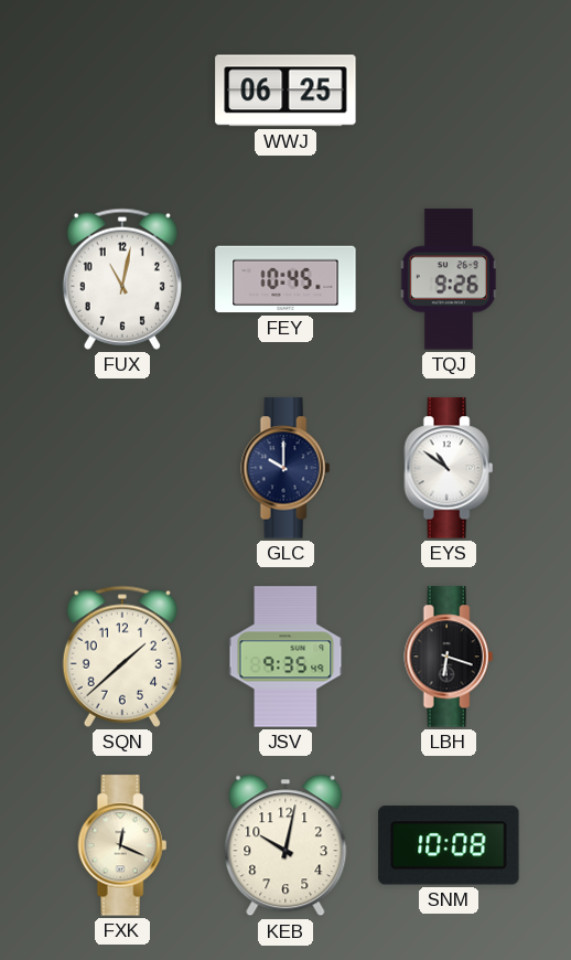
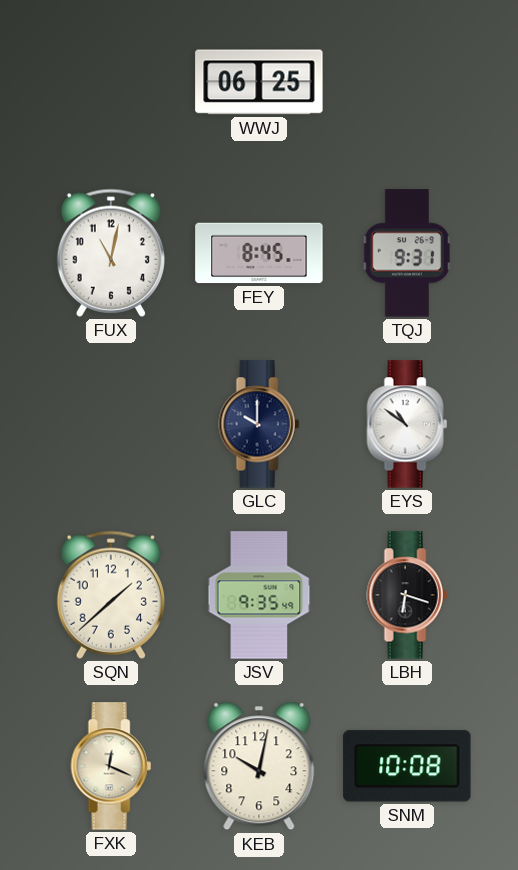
FEY: 10:45 -> 8:45 (259, 253)
TQJ: 9:26 -> 9:31 (407, 253)
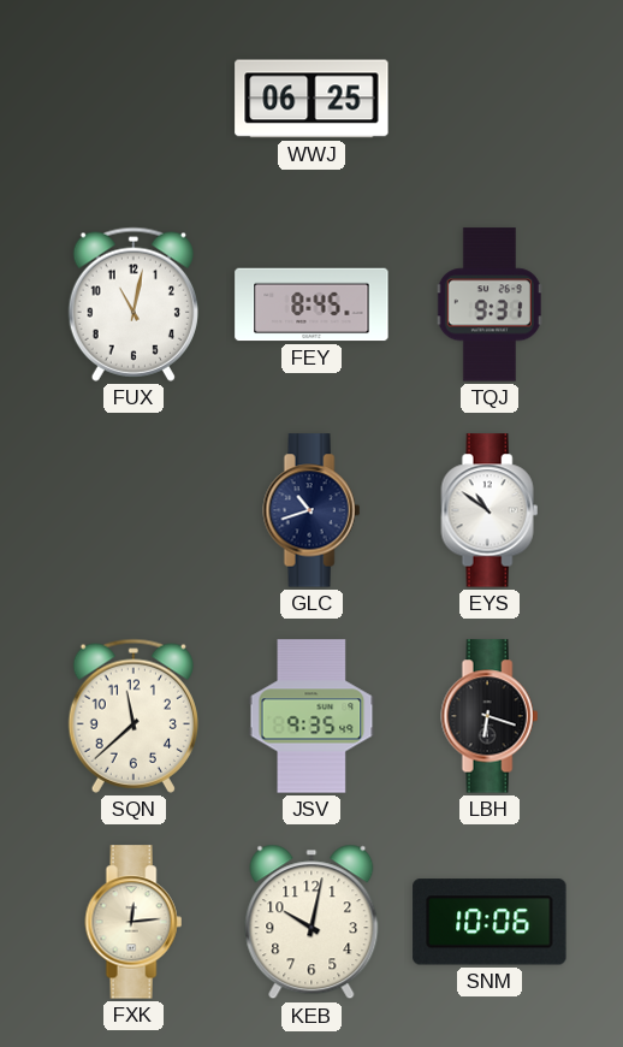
GLC: 10:00 -> 10:42 (311, 510)
SQN: 1:38 -> 11:38 (133, 716)
FXK: 12:19 -> 12:14 (133, 922)
SNM: 10:08 -> 10:06 (489, 922)
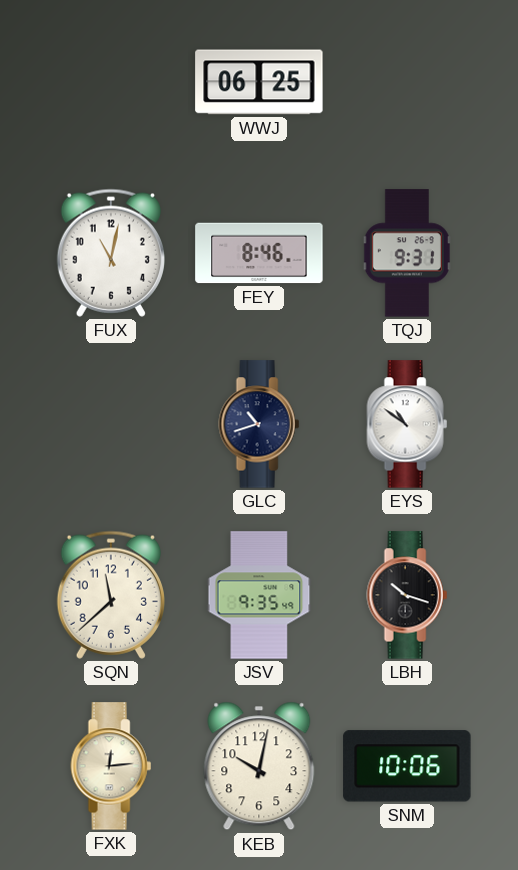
FEY: 8:45 -> 8:46 (259, 253)
LBH: 6:18 -> 10:18 (407, 595)
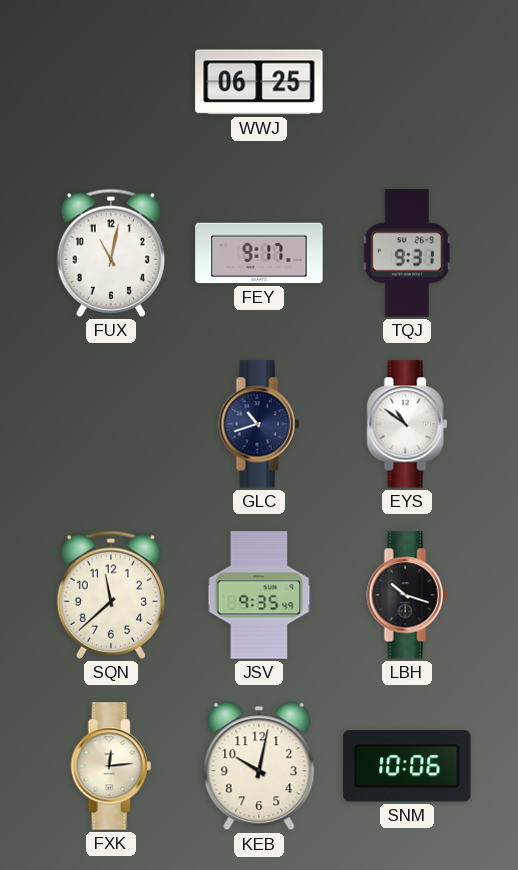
FEY: 8:46 -> 9:17 (259, 253)
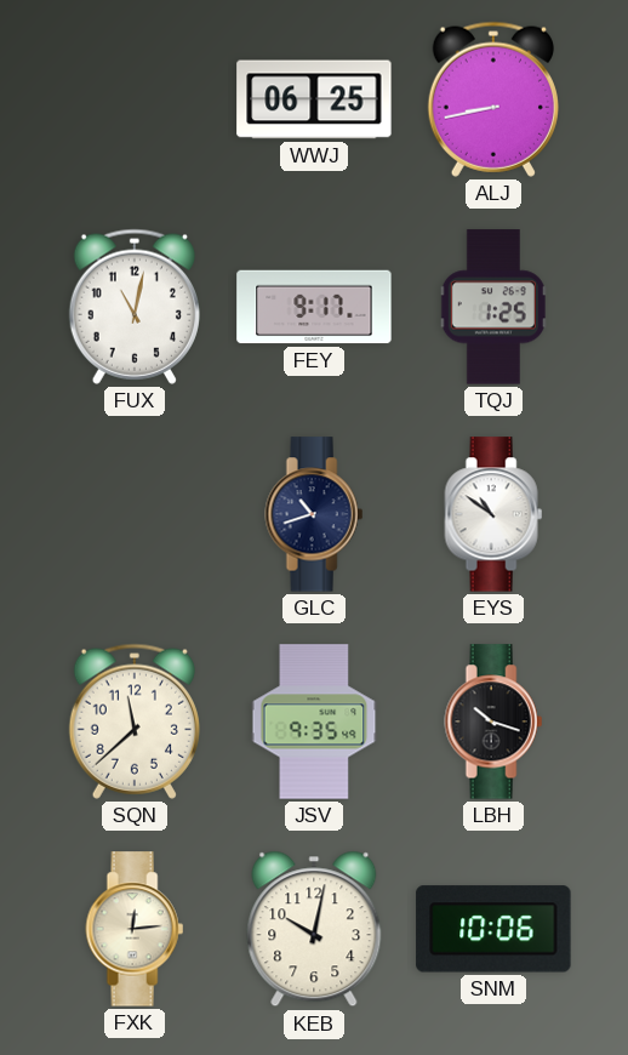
ALJ: none -> 8:43 (493, 99)
TQJ: 9:31 -> 1:25 (493, 307)
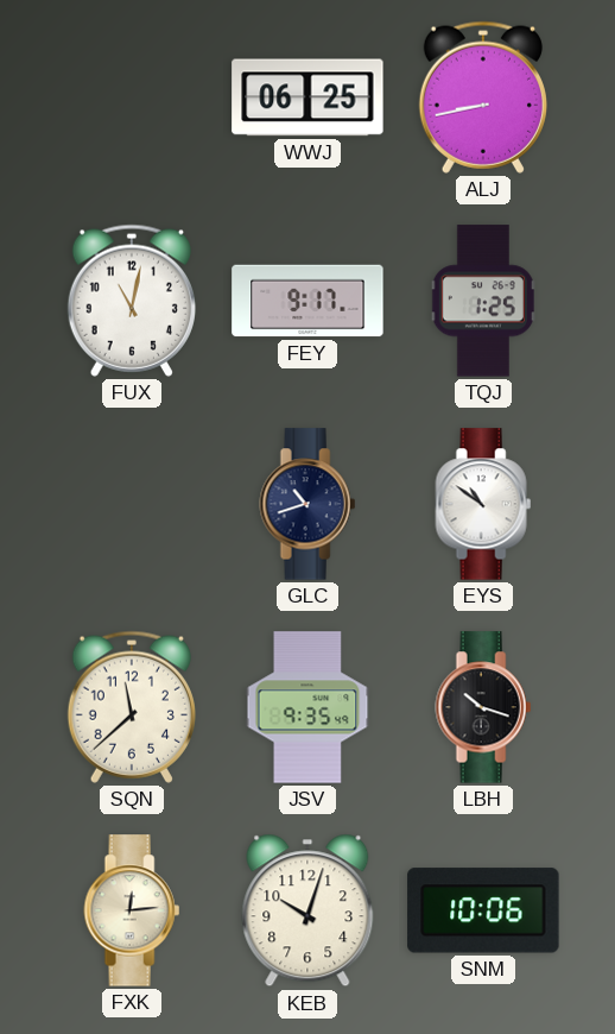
KEB: 10:02 -> 10:03 (307, 910)
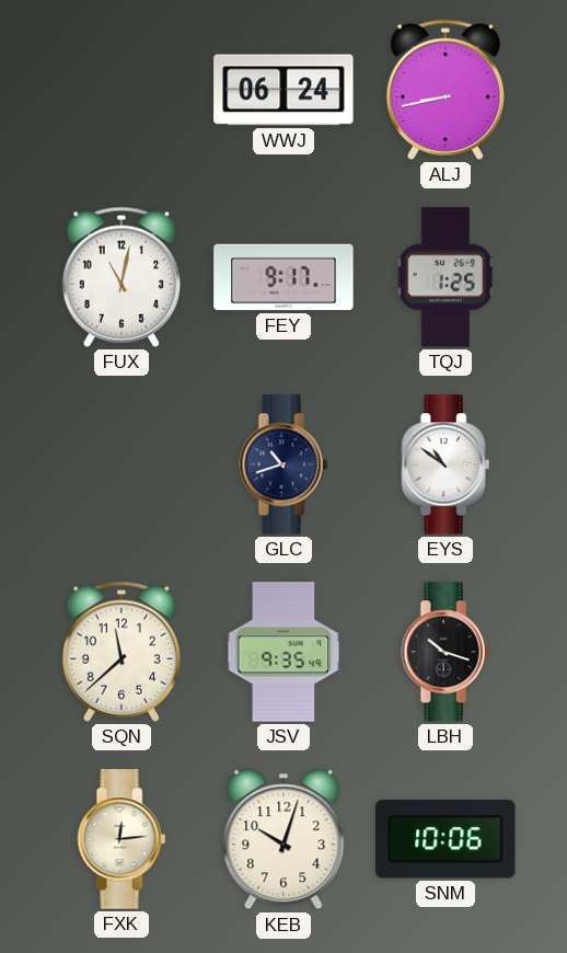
WWJ: 06:25 -> 06:24 (283, 90)
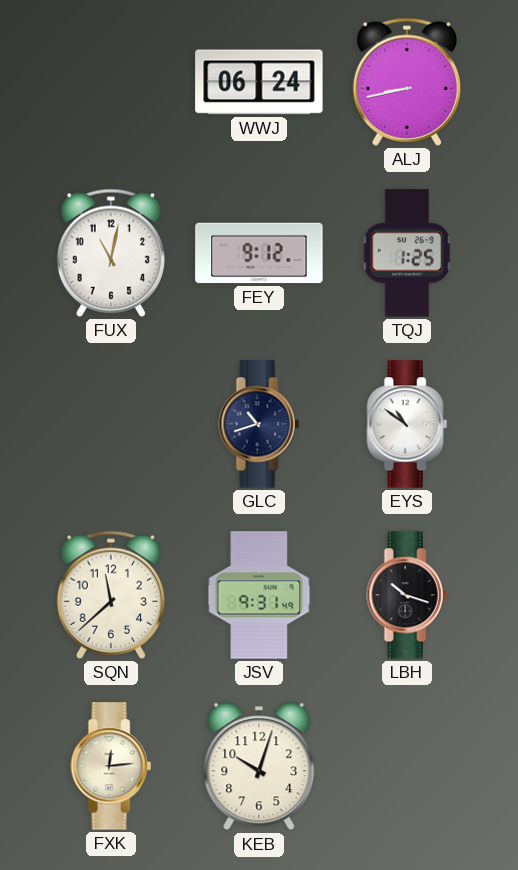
FEY: 9:17 -> 9:12 (259, 253)
JSV: 9:35 -> 9:31 (259, 595)
SNM: 10:06 -> none (445, 839)
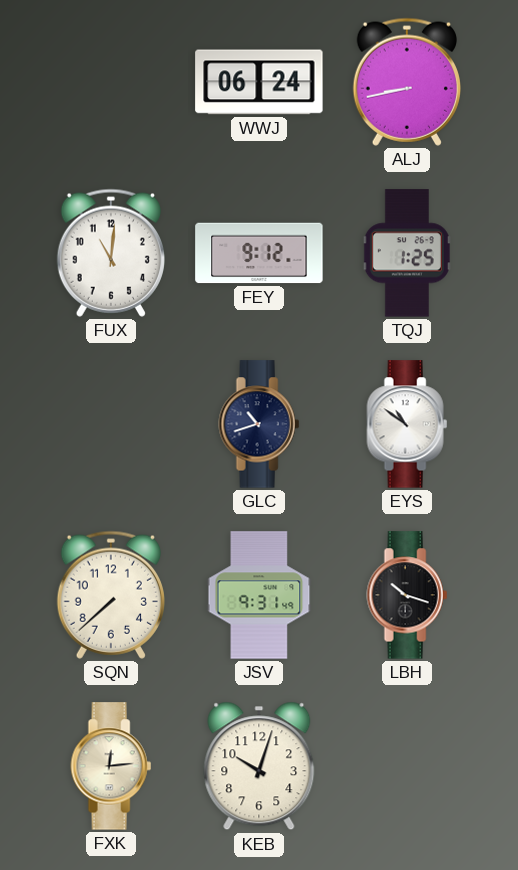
FUX: 11:02 -> 11:01 (111, 253)
SQN: 11:38 -> 7:38 (111, 595)
